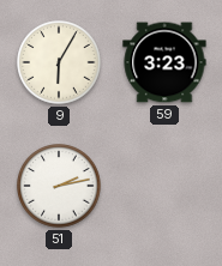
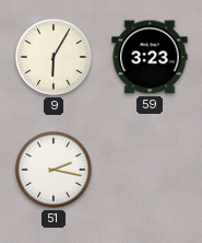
51: 2:13 -> 2:17 (54, 170)
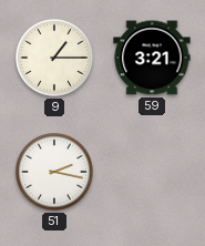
9: 6:05 -> 1:15 (54, 58)
59: 3:23 -> 3:21 (152, 58)
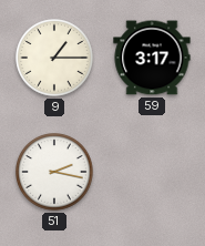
59: 3:21 -> 3:17 (152, 58)
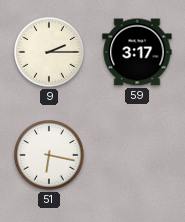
9: 1:15 -> 2:15 (49, 52)
51: 2:17 -> 6:17 (49, 155)
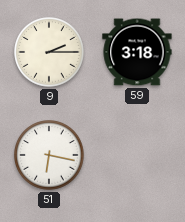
59: 3:17 -> 3:18 (137, 52)
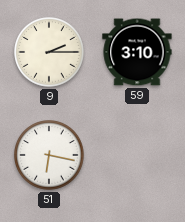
59: 3:18 -> 3:10 (137, 52)
